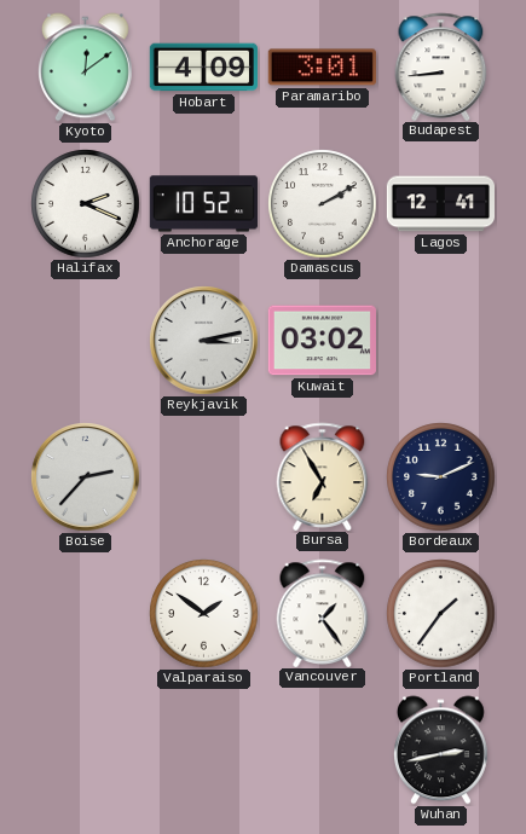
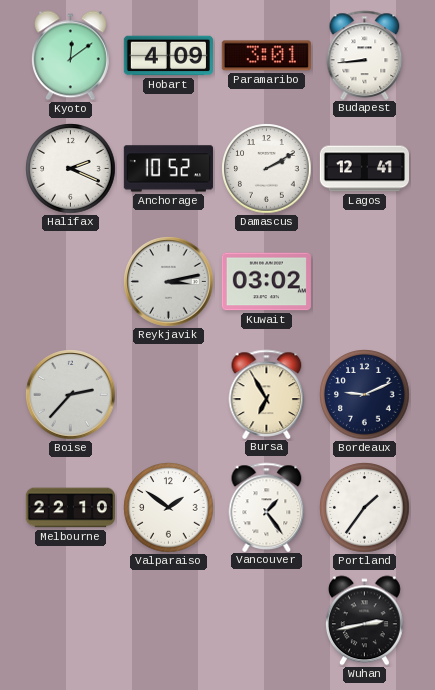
Melbourne: none -> 22:10 (70, 508)
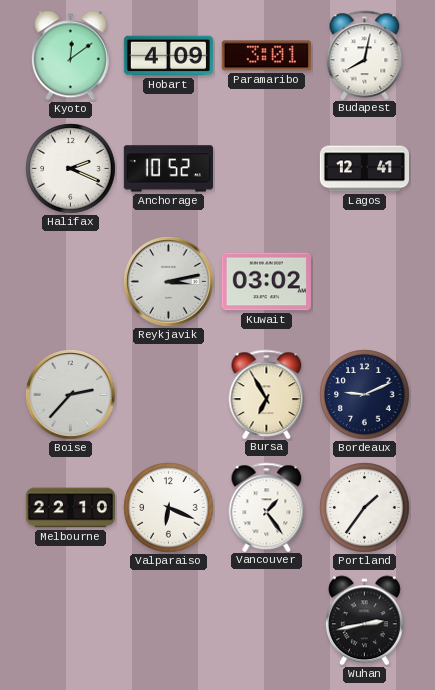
Budapest: 8:44 -> 8:02 (365, 55)
Damascus: 2:10 -> none (267, 169)
Valparaiso: 1:51 -> 6:19 (169, 508)
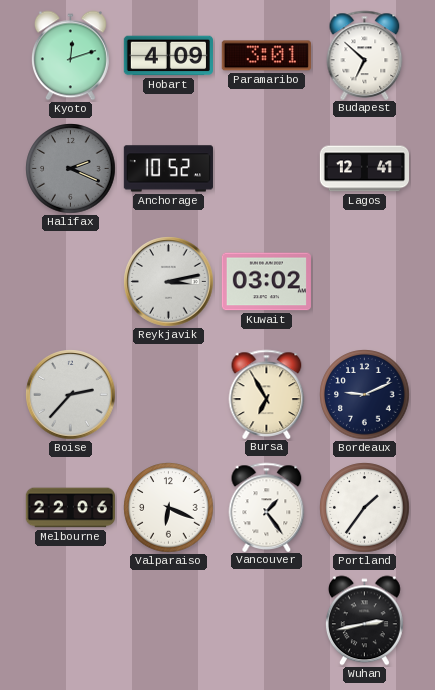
Kyoto: 12:09 -> 12:12 (70, 56)
Budapest: 8:02 -> 6:52 (365, 55)
Halifax dial: white -> grey (71, 169)
Melbourne: 22:10 -> 22:06 (70, 508)
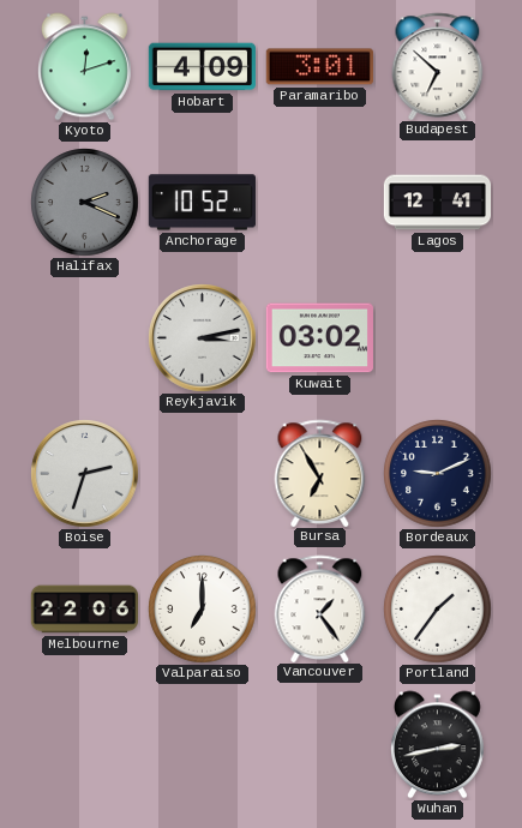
Boise: 2:37 -> 2:33 (85, 474)
Valparaiso: 6:19 -> 7:00 (203, 610)
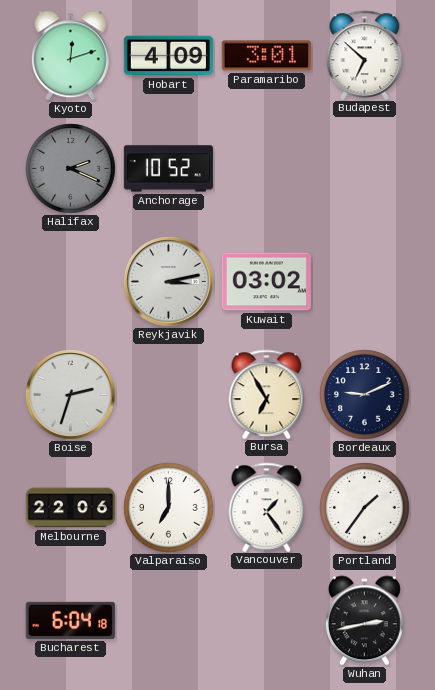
Lagos: 12:41 -> none (437, 203)
Bucharest: none -> 6:04 (70, 620)
